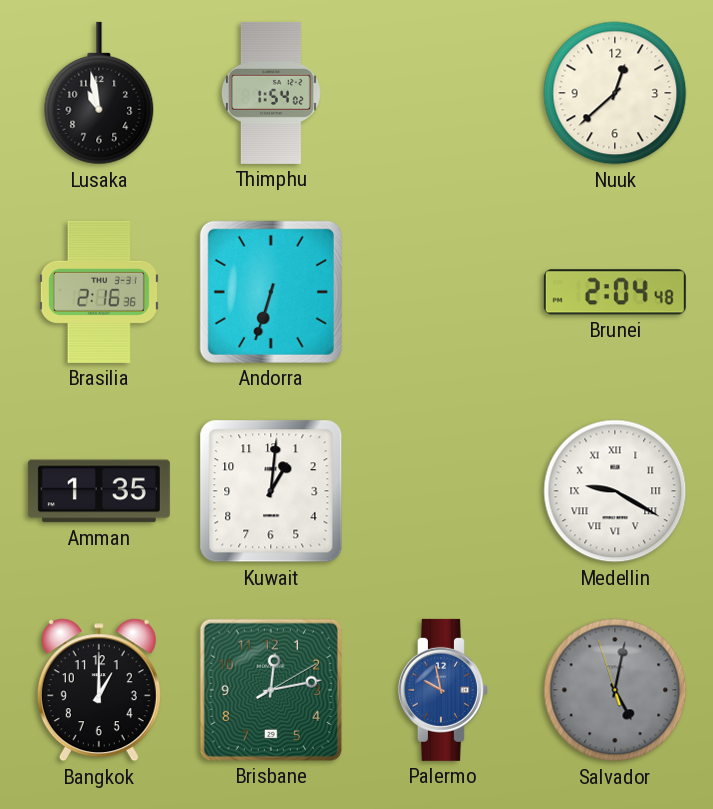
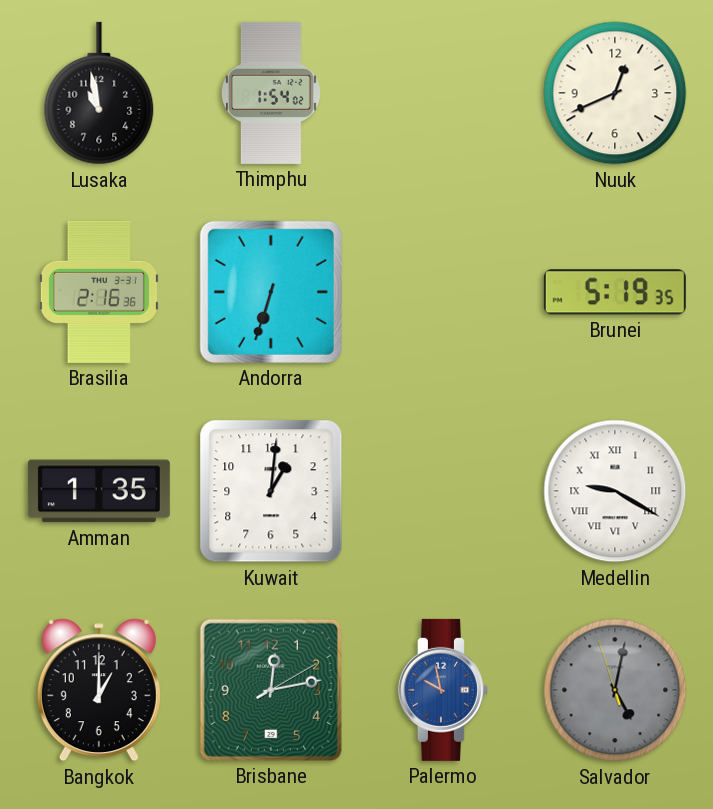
Nuuk: 12:38 -> 12:41 (615, 93)
Brunei: 2:04 -> 5:19 (615, 292)
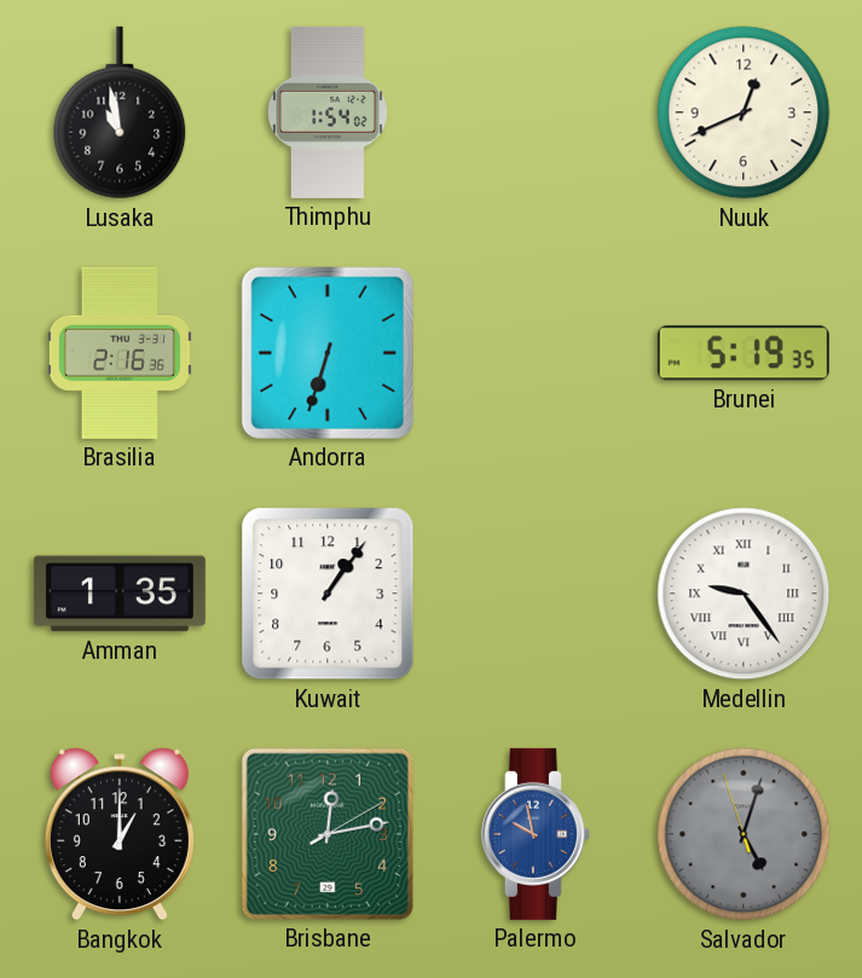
Kuwait: 1:01 -> 1:06 (328, 594)
Medellin: 9:20 -> 9:24 (744, 594)
Salvador: 5:01 -> 5:02 (744, 834)
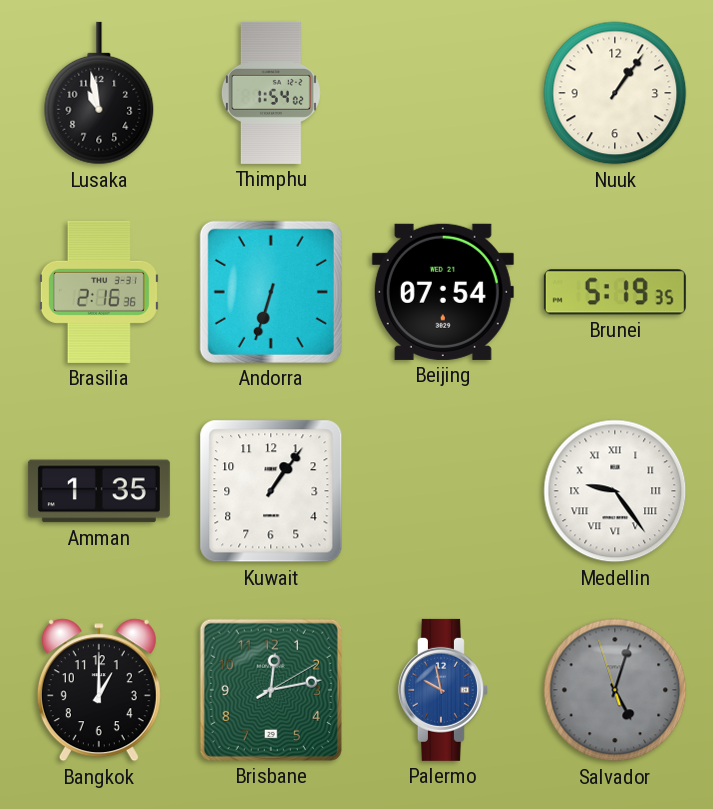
Nuuk: 12:41 -> 1:06 (615, 93)
Beijing: none -> 07:54 (443, 292)
